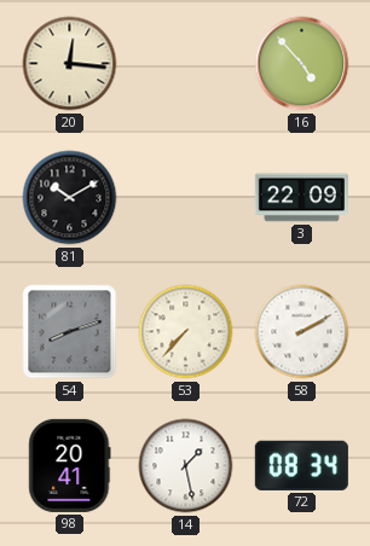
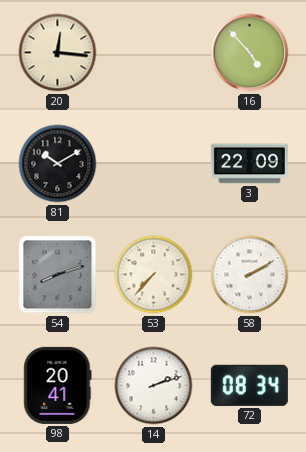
14: 1:28 -> 2:12 (154, 386)
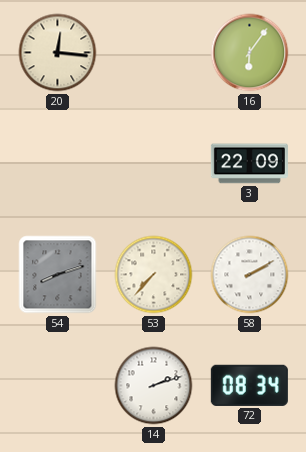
16: 4:53 -> 6:06 (250, 53)
81: 10:10 -> none (58, 164)
98: 20:41 -> none (58, 385)
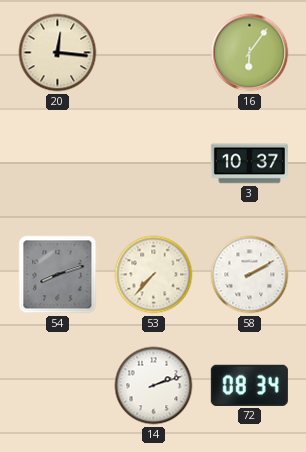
3: 22:09 -> 10:37 (249, 164)
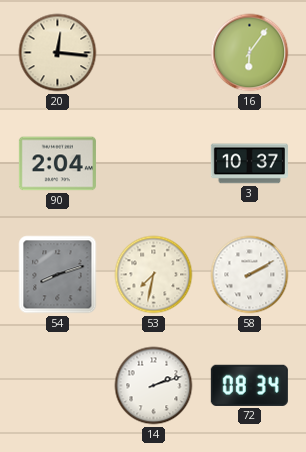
90: none -> 2:04 (57, 164)
53: 7:37 -> 7:32 (154, 275)
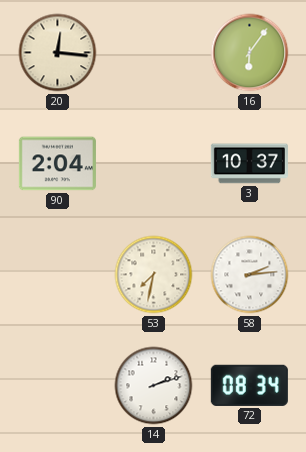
54: 8:12 -> none (58, 275)
58: 2:10 -> 2:14 (250, 275)
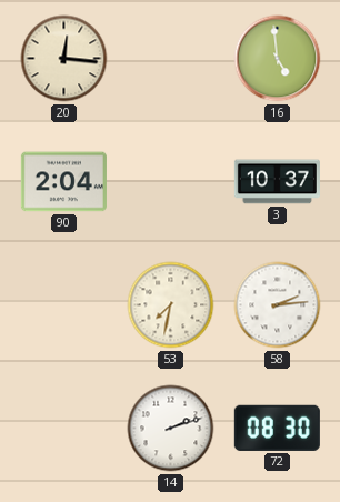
16: 6:06 -> 4:59 (278, 59)
72: 08:34 -> 08:30 (277, 428)
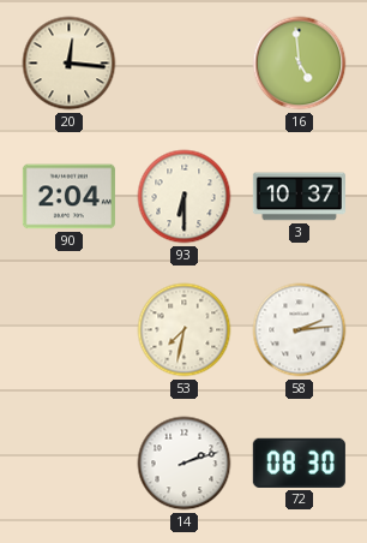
93: none -> 6:30 (185, 197)
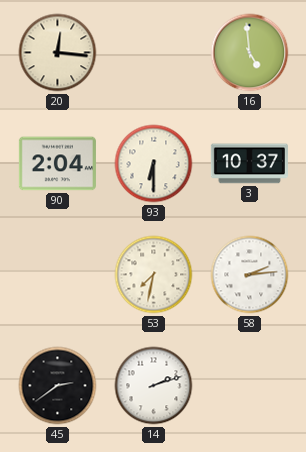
45: none -> 2:39 (58, 386)
72: 08:30 -> none (299, 463)
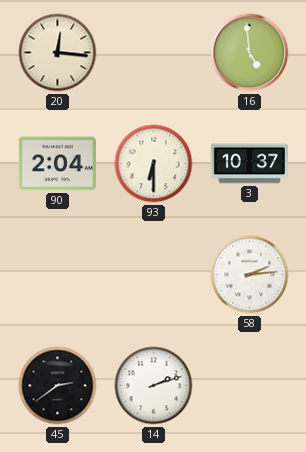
53: 7:32 -> none (154, 275)
